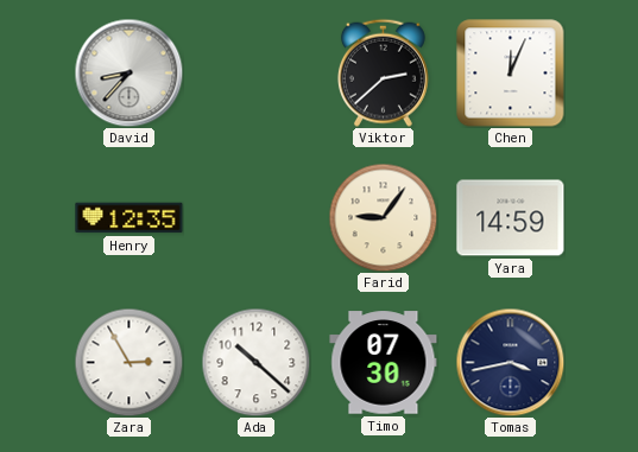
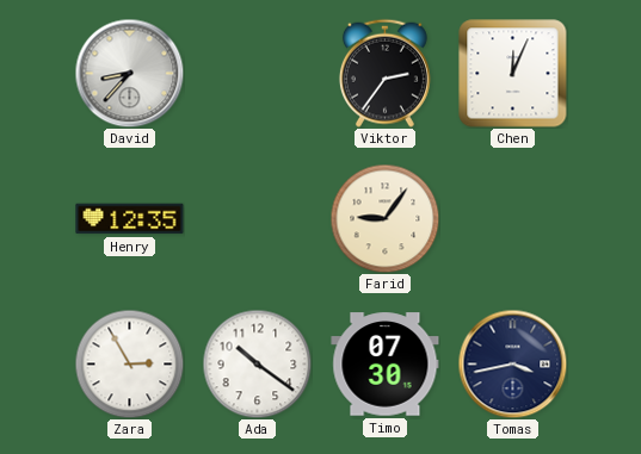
Viktor: 2:38 -> 2:36 (384, 73)
Yara: 14:59 -> none (511, 218)
Ada: 10:22 -> 10:21 (257, 363)
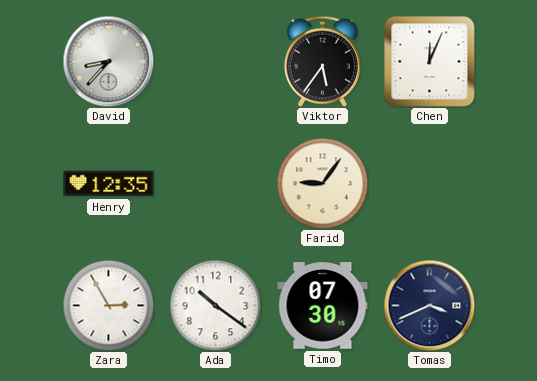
Viktor: 2:36 -> 5:36 (322, 61)
Tomas: 3:43 -> 3:41 (429, 305)
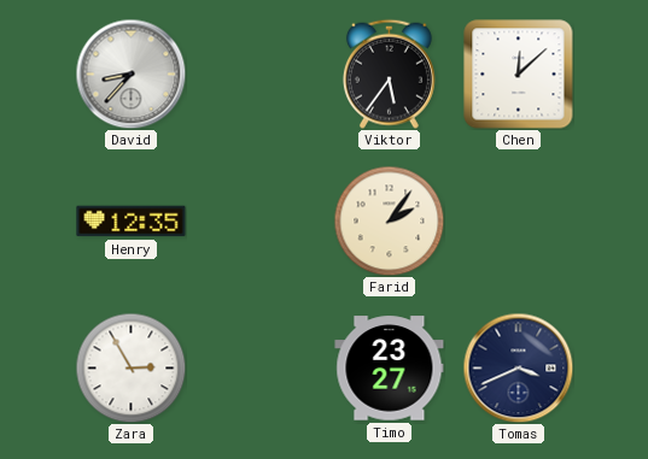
Chen: 12:04 -> 12:08 (519, 75)
Farid: 9:06 -> 2:06 (389, 220)
Ada: 10:21 -> none (215, 305)
Timo: 07:30 -> 23:27 (390, 369)
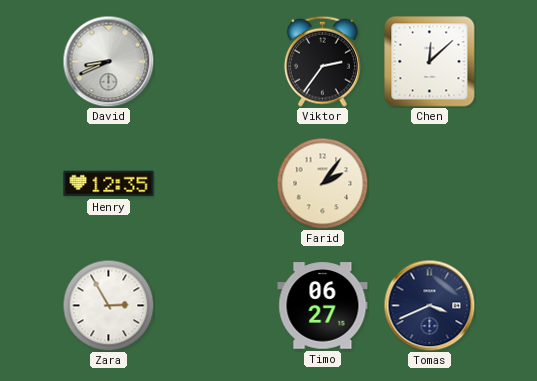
David: 8:37 -> 8:41 (108, 61)
Viktor: 5:36 -> 2:36 (322, 61)
Timo: 23:27 -> 06:27 (323, 306)
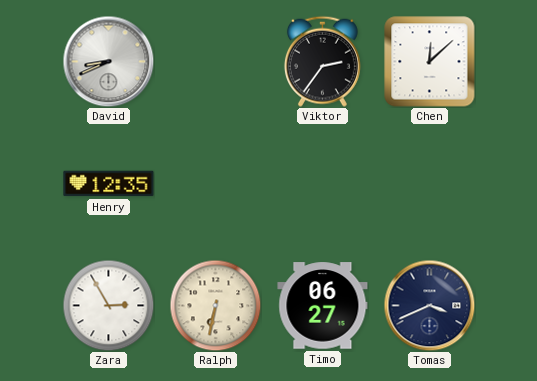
Farid: 2:06 -> none (322, 183)
Ralph: none -> 6:32 (215, 305)
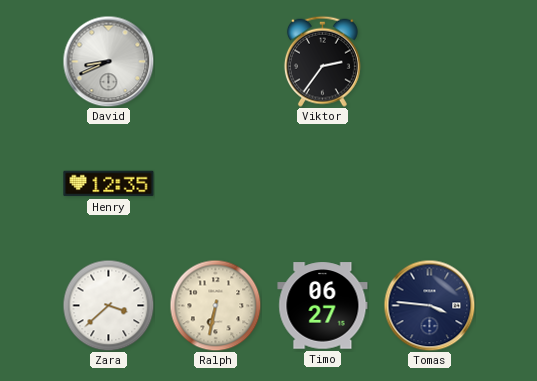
Chen: 12:08 -> none (430, 62)
Zara: 2:55 -> 3:38 (108, 305)
Tomas: 3:41 -> 3:46 (429, 305)
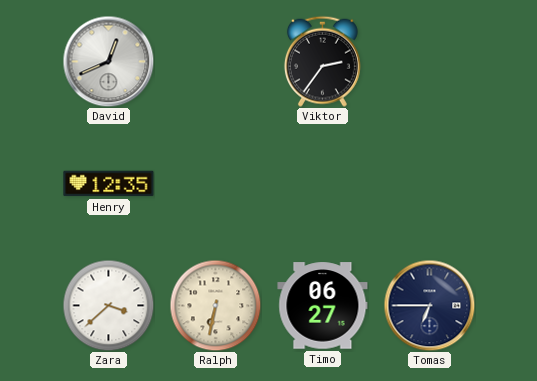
David: 8:41 -> 12:41 (108, 61)
Tomas: 3:46 -> 6:45 (429, 305)
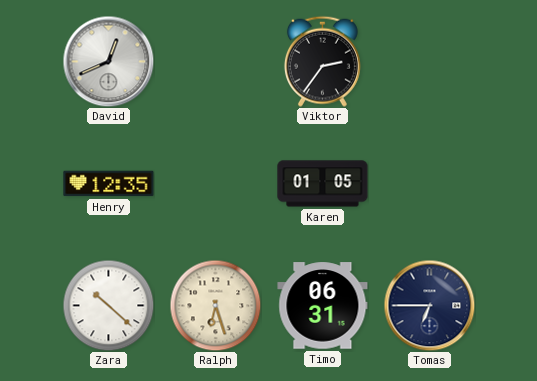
Karen: none -> 01:05 (323, 184)
Zara: 3:38 -> 10:22 (108, 305)
Ralph: 6:32 -> 6:27 (215, 305)
Timo: 06:27 -> 06:31 (323, 306)
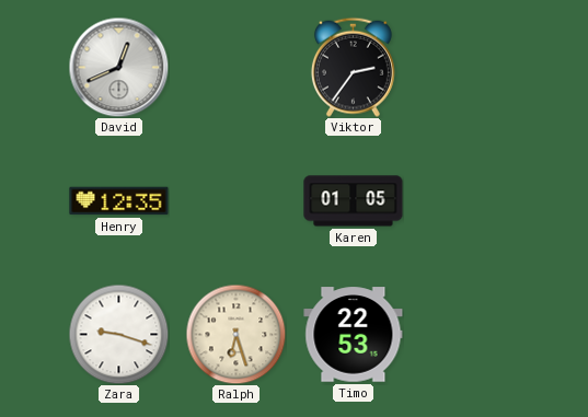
Zara: 10:22 -> 9:18 (118, 334)
Timo: 06:31 -> 22:53 (354, 335)
Tomas: 6:45 -> none (429, 305)
